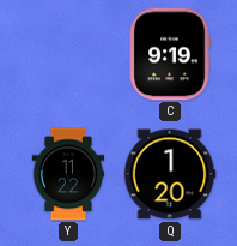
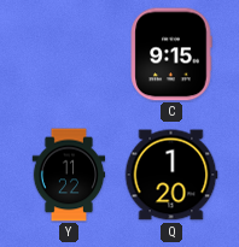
C: 9:19 -> 9:15 (171, 54)
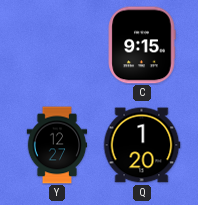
Y: 11:22 -> 12:27 (57, 145)
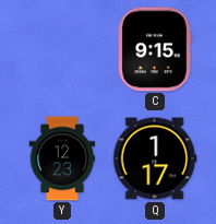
Y: 12:27 -> 12:23 (62, 158)
Q: 1:20 -> 1:17 (155, 158)
